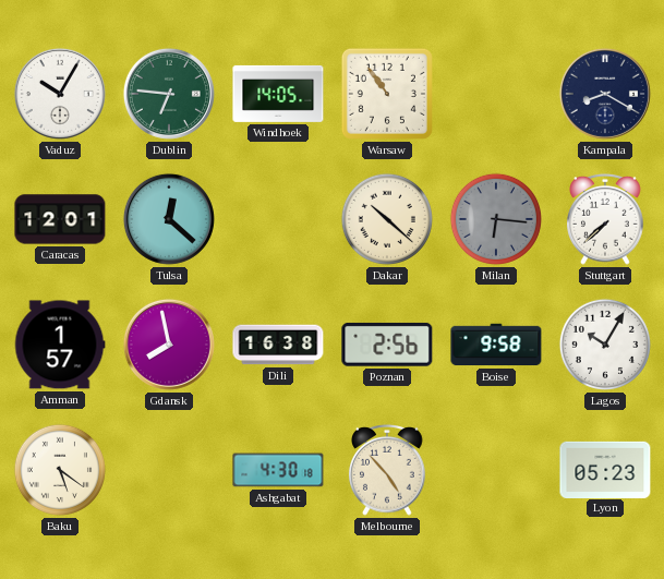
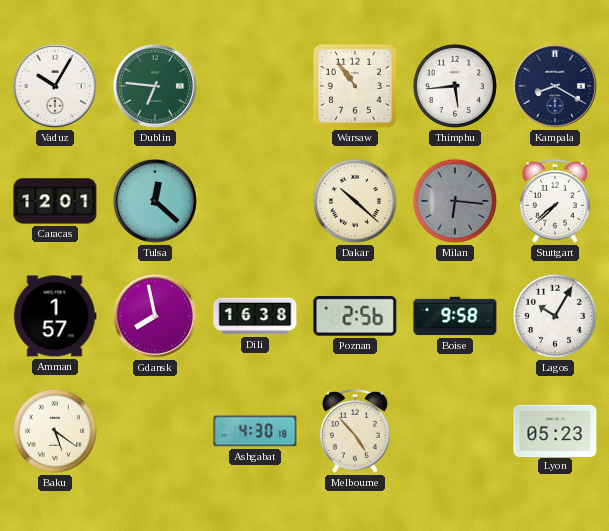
Windhoek: 14:05 -> none (278, 94)
Thimphu: none -> 5:44 (455, 86)
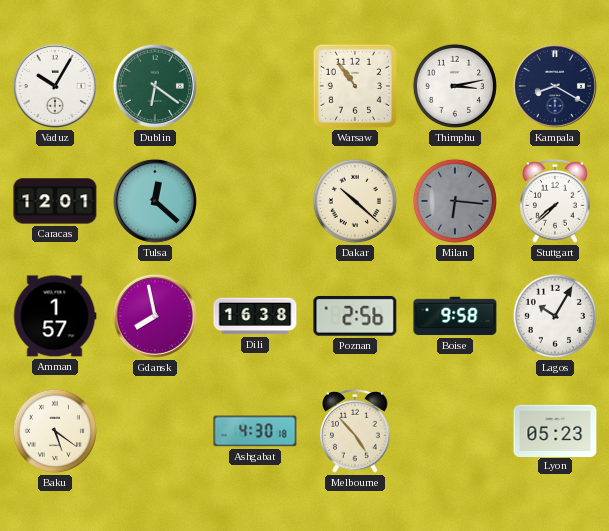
Dublin: 6:46 -> 6:21 (155, 86)
Thimphu: 5:44 -> 3:13 (455, 86)
